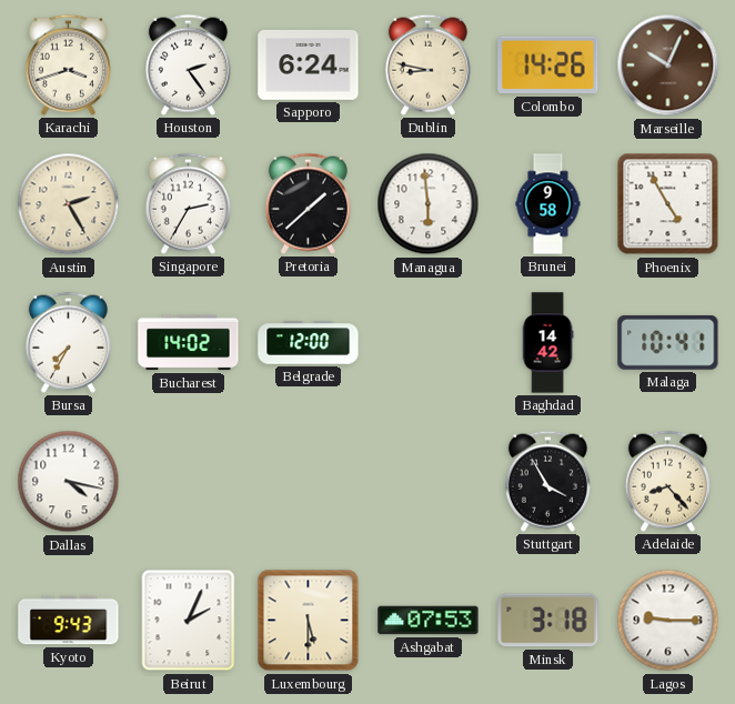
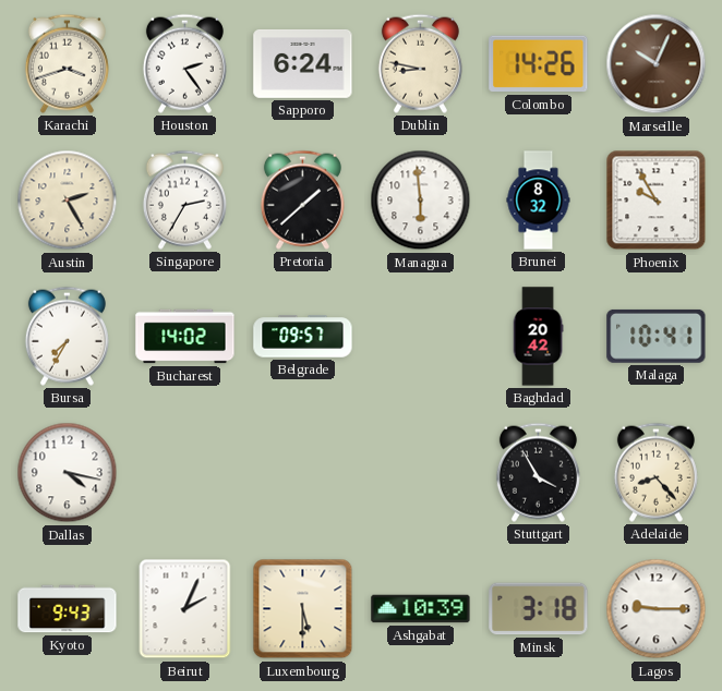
Brunei: 9:58 -> 8:32 (539, 201)
Phoenix: 4:55 -> 9:55 (657, 201)
Belgrade: 12:00 -> 09:57 (303, 337)
Baghdad: 14:42 -> 20:42 (538, 337)
Ashgabat: 07:53 -> 10:39 (421, 609)
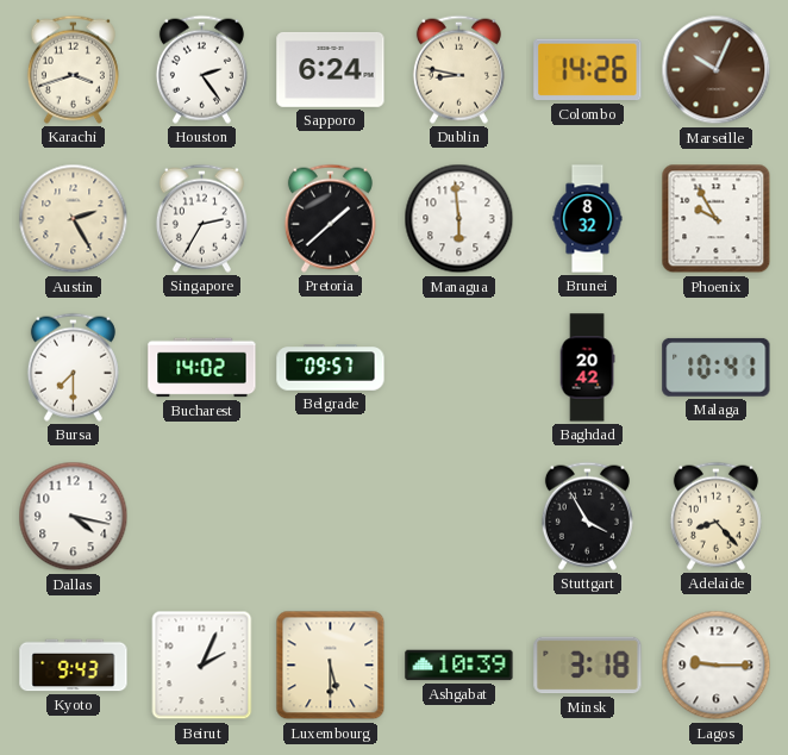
Bursa: 7:35 -> 7:30 (73, 367)
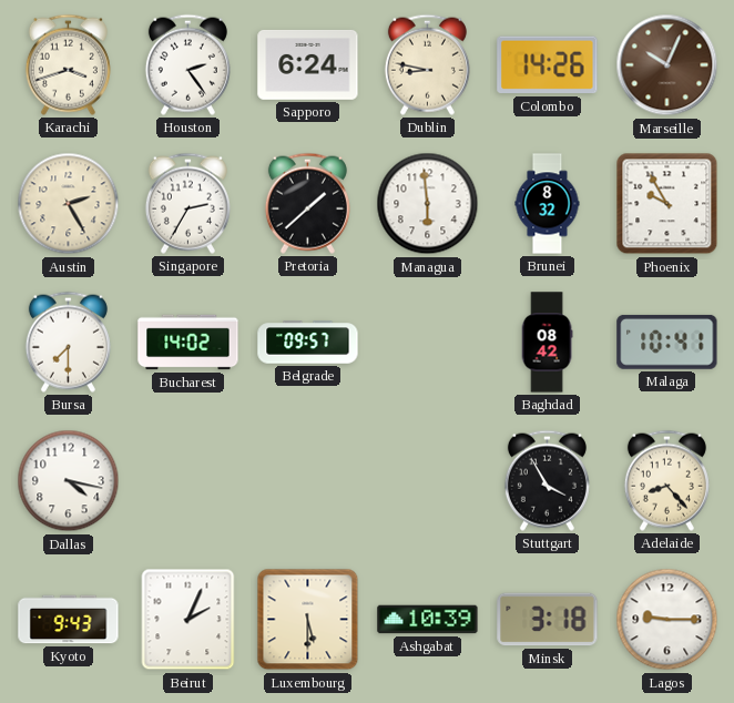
Baghdad: 20:42 -> 08:42 (547, 343)
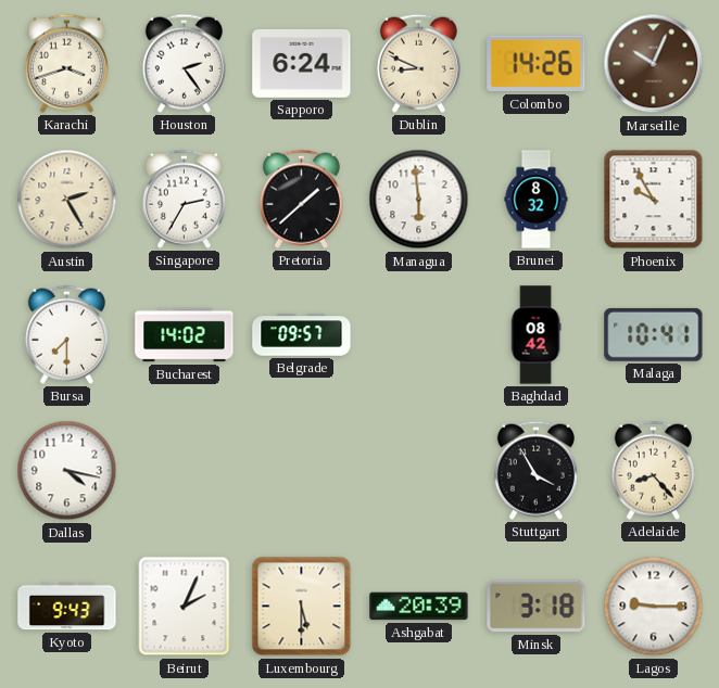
Dublin: 8:47 -> 8:49 (418, 63)
Ashgabat: 10:39 -> 20:39 (419, 607)
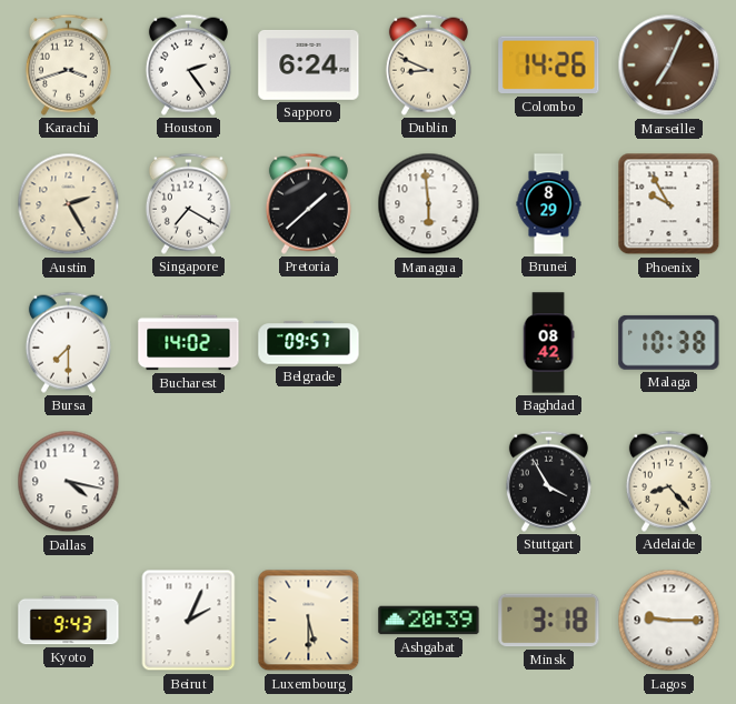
Marseille: 10:04 -> 7:04 (669, 66)
Singapore: 2:35 -> 7:20 (188, 203)
Brunei: 8:32 -> 8:29 (549, 204)
Malaga: 10:41 -> 10:38 (669, 342)
